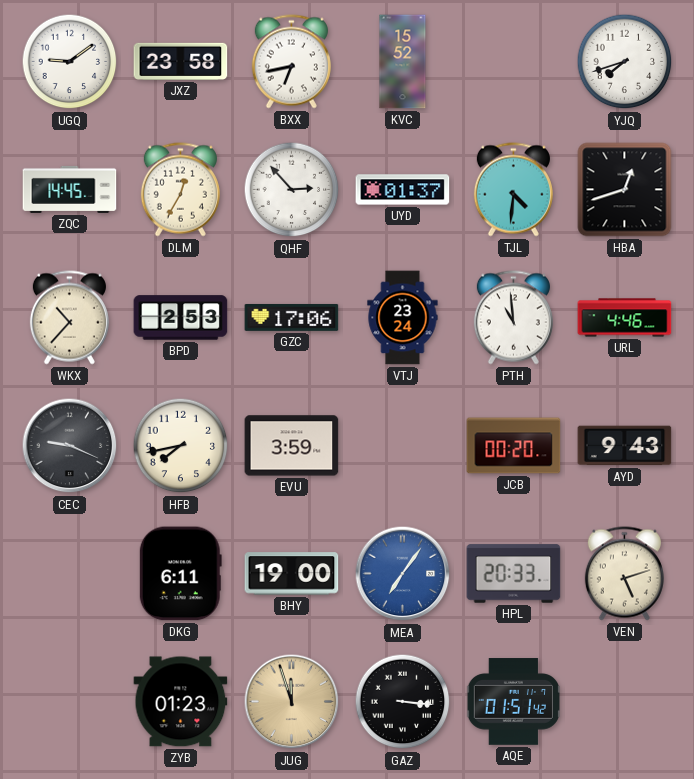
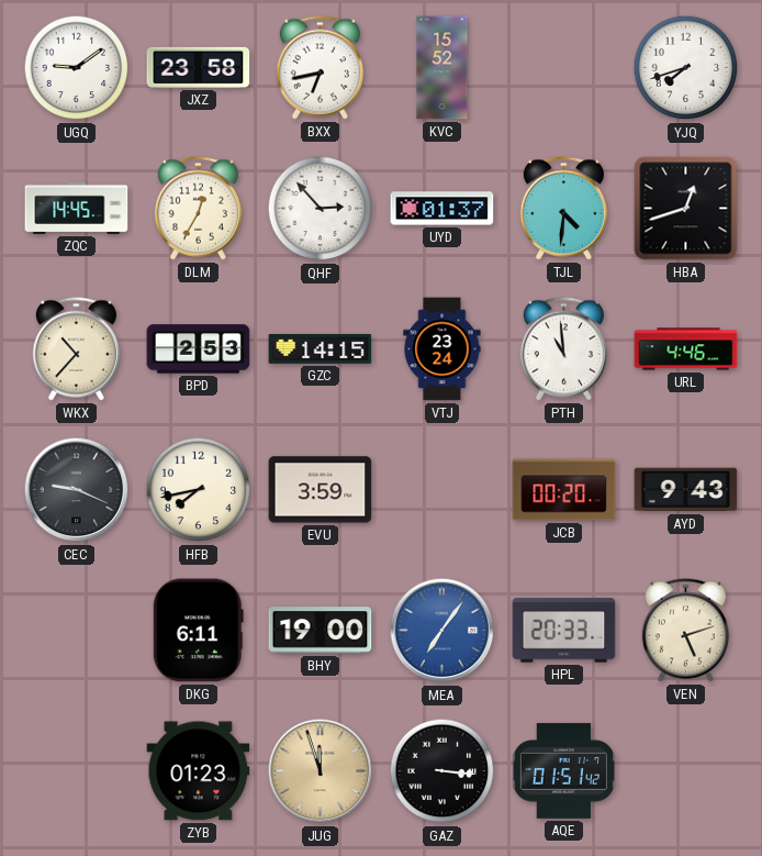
GZC: 17:06 -> 14:15 (321, 348)
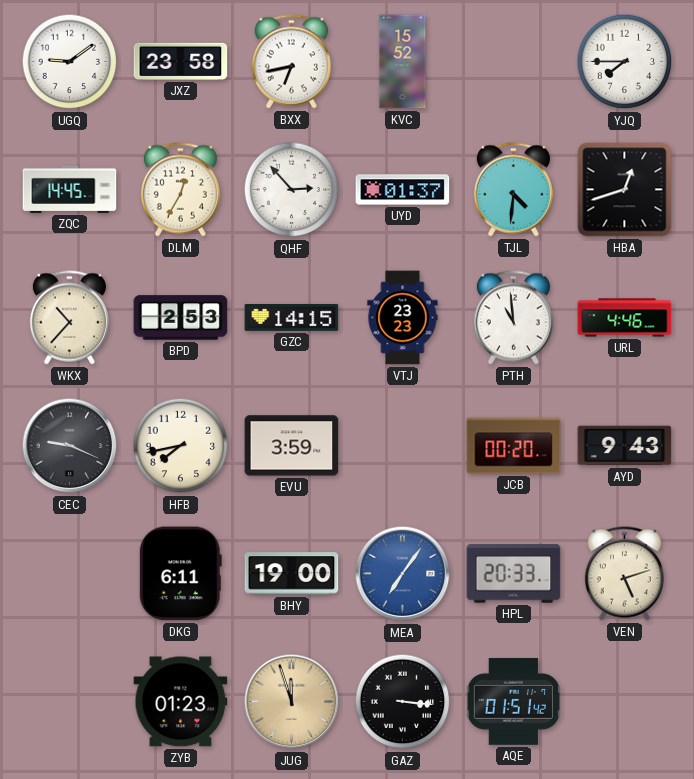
YJQ: 7:42 -> 7:45 (625, 62)
VTJ: 23:24 -> 23:23 (403, 318)
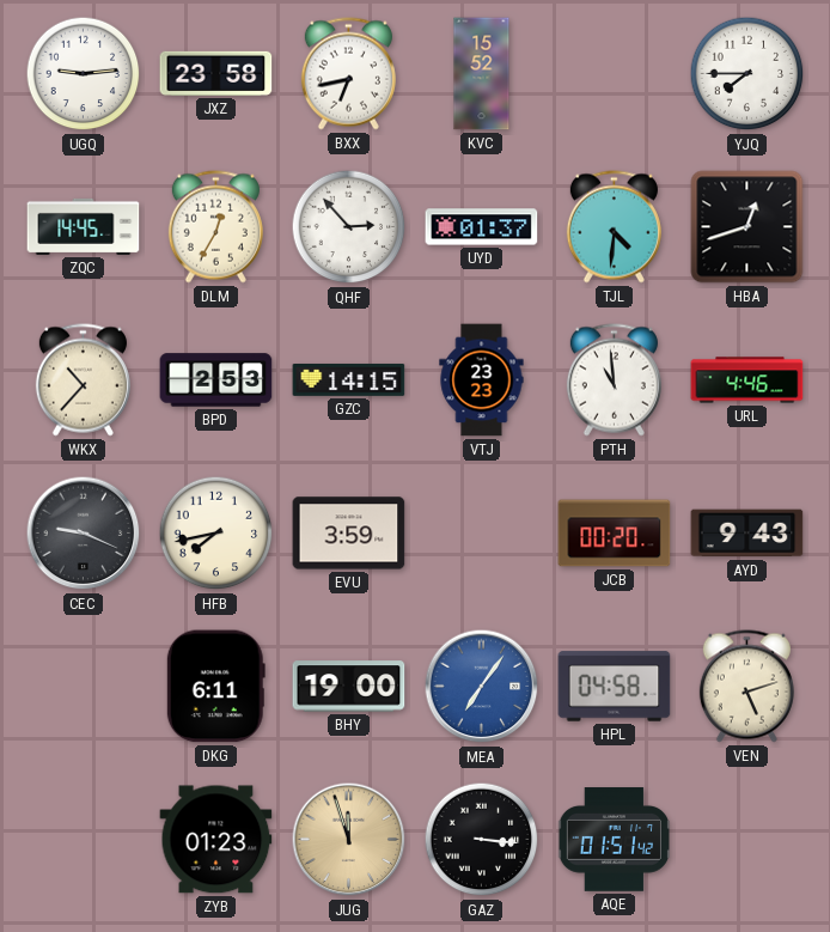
UGQ: 9:09 -> 9:14 (84, 74)
HPL: 20:33 -> 04:58 (615, 687)
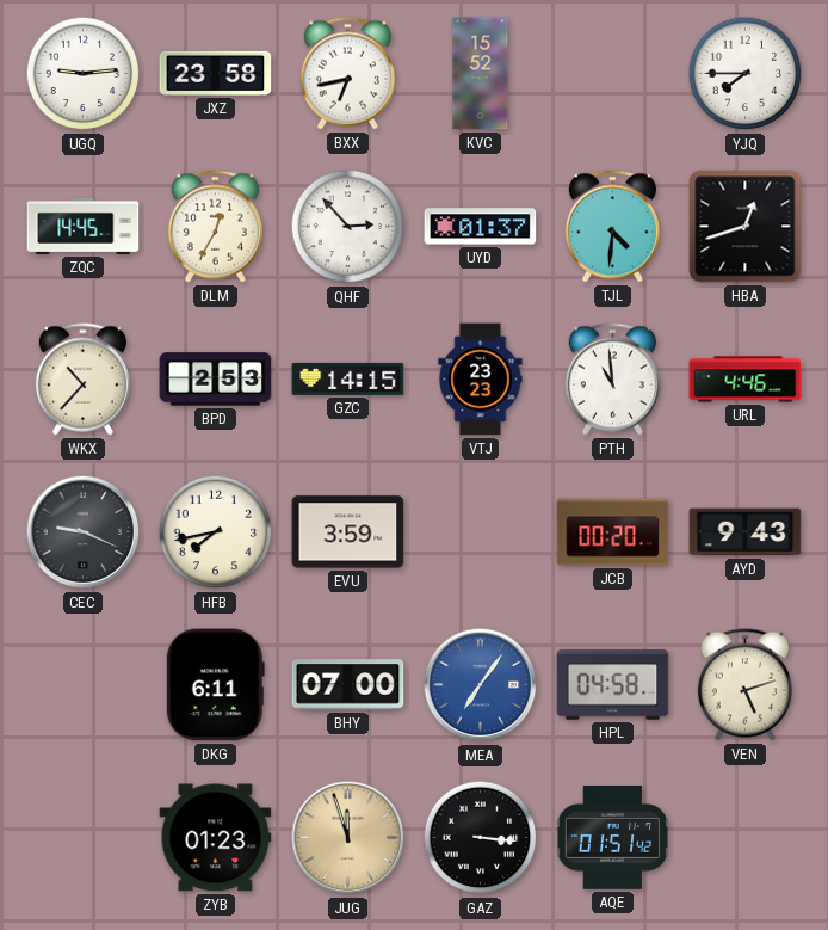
BHY: 19:00 -> 07:00 (348, 685)
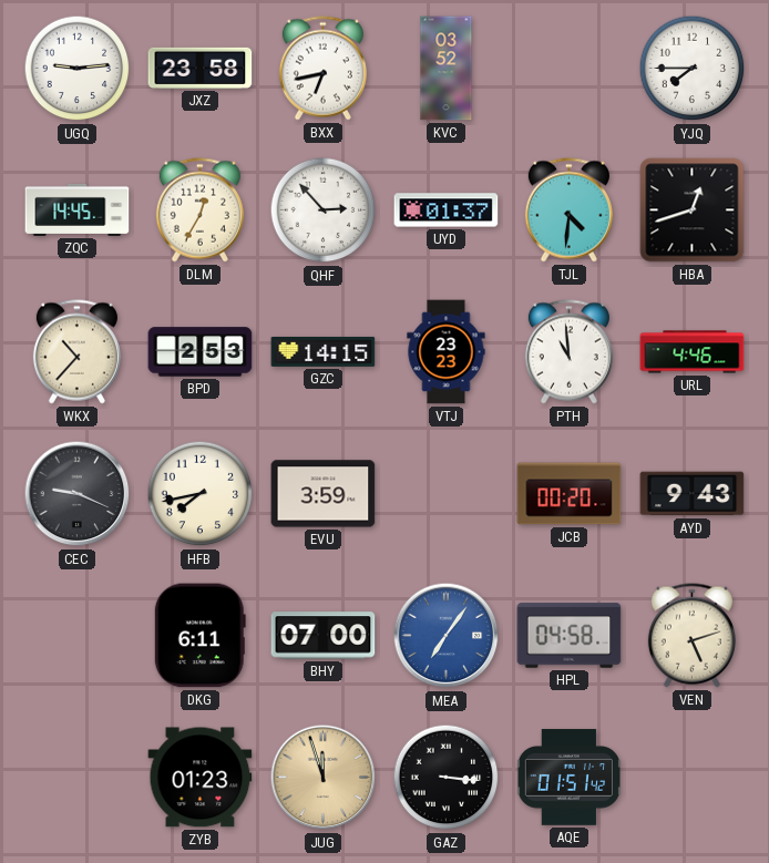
KVC: 15:52 -> 03:52 (447, 69)
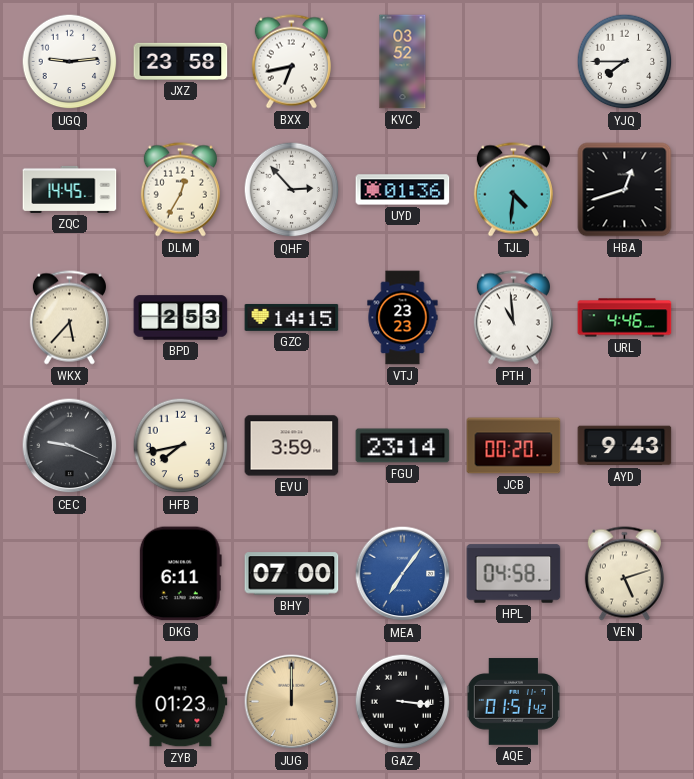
UYD: 01:37 -> 01:36 (403, 190)
WKX: 10:37 -> 5:37 (69, 318)
FGU: none -> 23:14 (403, 446)
JUG: 11:57 -> 12:00 (292, 702)
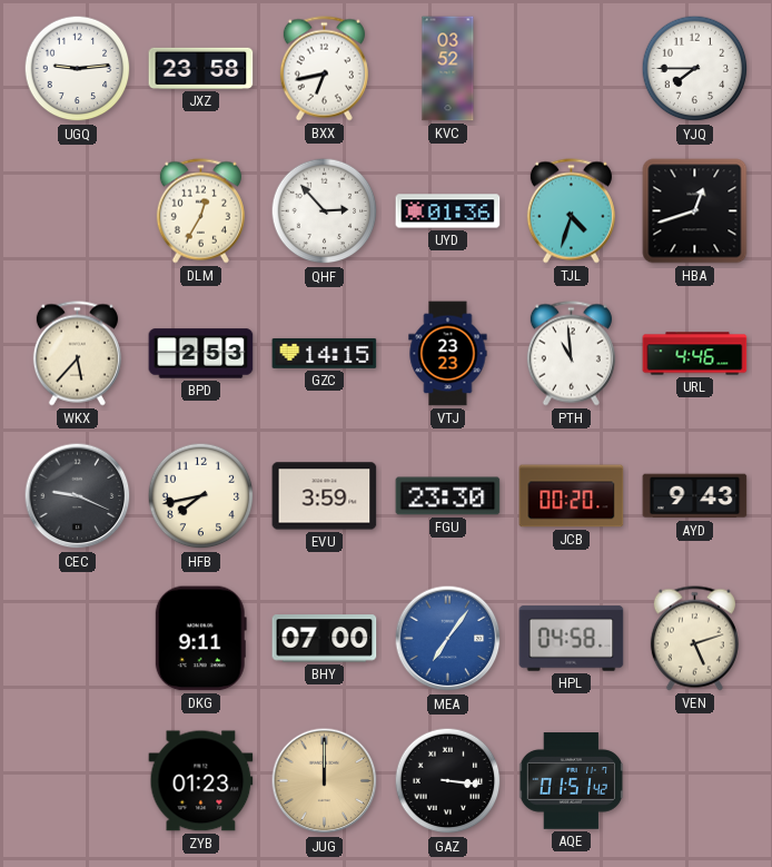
ZQC: 14:45 -> none (70, 189)
TJL: 4:31 -> 4:33 (571, 211)
FGU: 23:14 -> 23:30 (448, 496)
DKG: 6:11 -> 9:11 (200, 639)
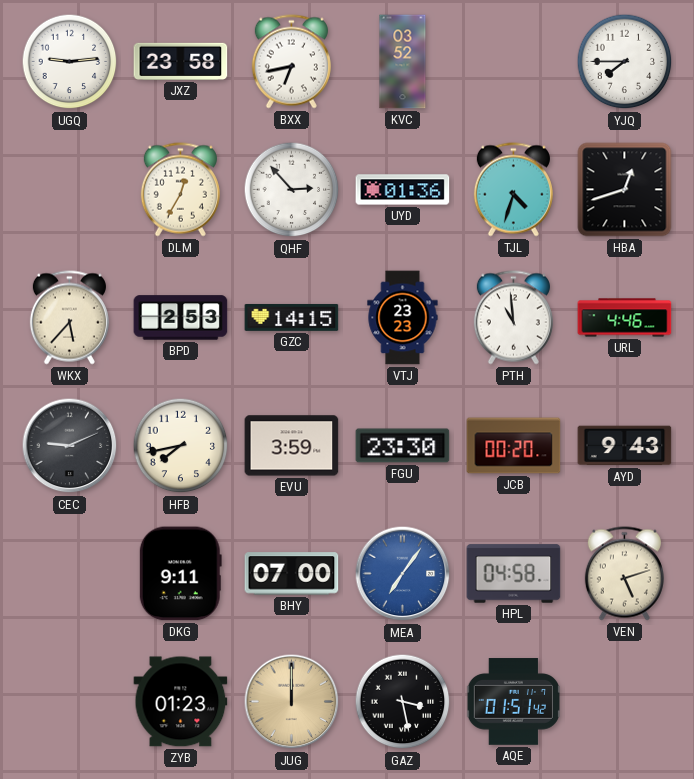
CEC: 9:19 -> 9:11 (70, 446)
GAZ: 3:16 -> 3:28 (403, 702)
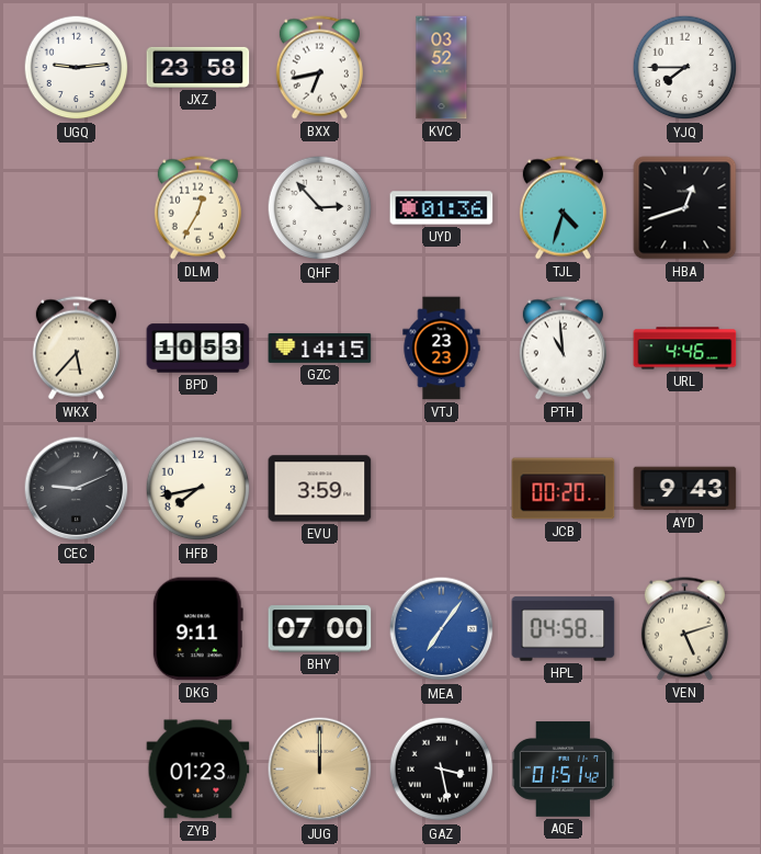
BPD: 2:53 -> 10:53 (198, 349)
FGU: 23:30 -> none (403, 446)
